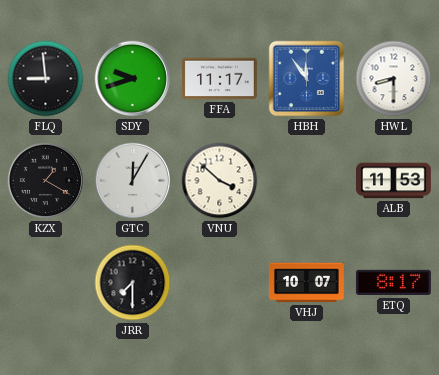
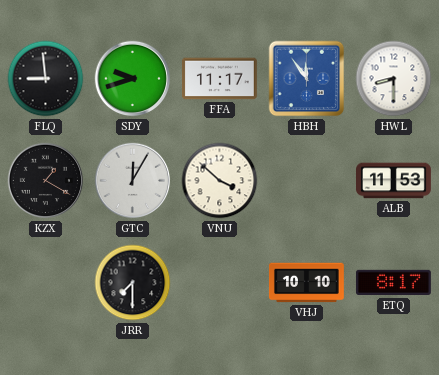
VHJ: 10:07 -> 10:10 (306, 283)
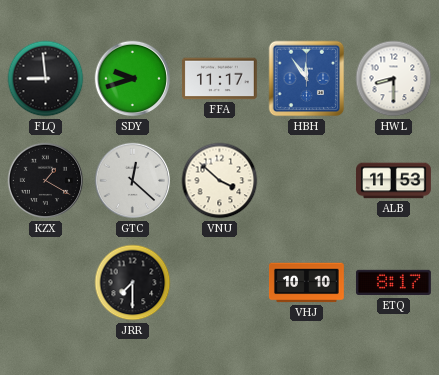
GTC: 12:05 -> 12:22 (133, 181)
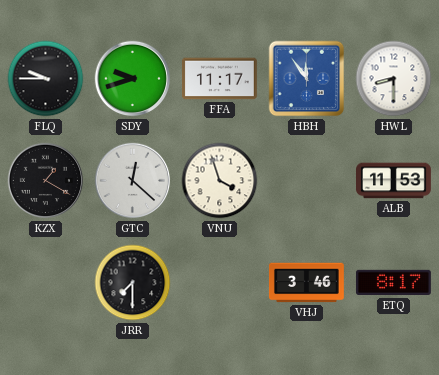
FLQ: 8:59 -> 9:45 (46, 79)
VNU: 3:52 -> 3:57 (220, 181)
VHJ: 10:10 -> 3:46 (306, 283)
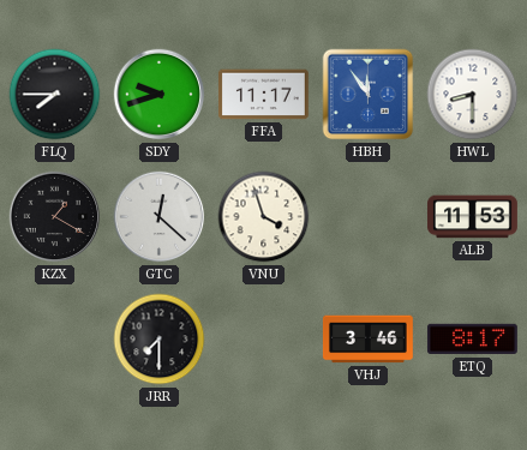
FLQ: 9:45 -> 7:45 (55, 95)
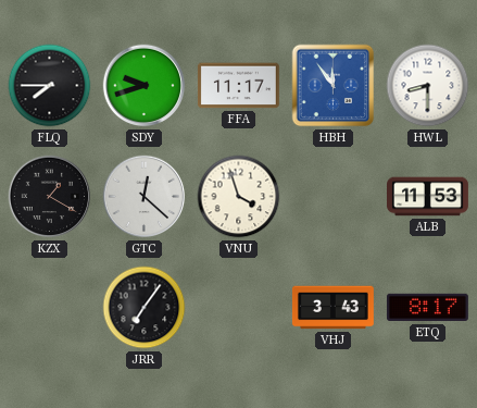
JRR: 7:30 -> 7:06 (145, 308)
VHJ: 3:46 -> 3:43 (332, 308)
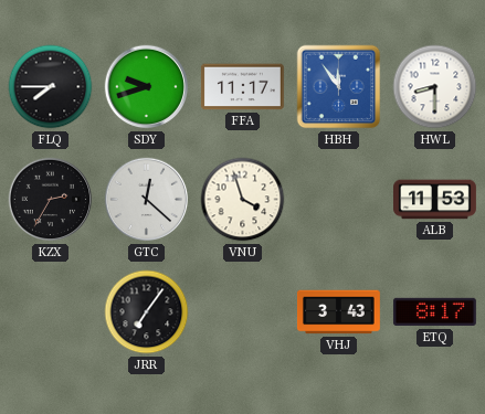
KZX: 1:20 -> 2:35 (51, 200)
